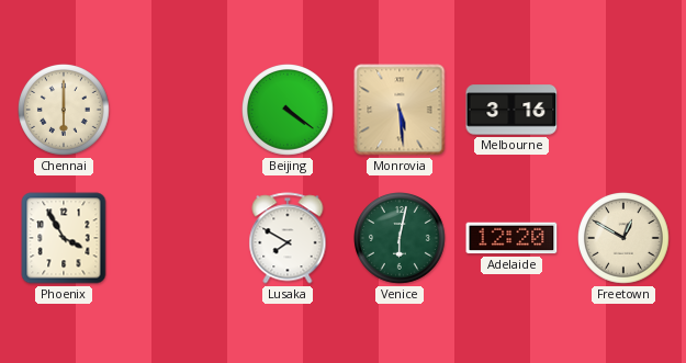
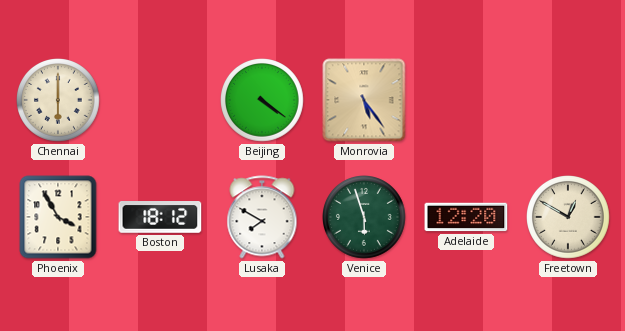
Monrovia: 5:29 -> 5:24 (364, 100)
Melbourne: 3:16 -> none (511, 110)
Boston: none -> 18:12 (160, 217)
Venice: 6:02 -> 5:57 (365, 218)
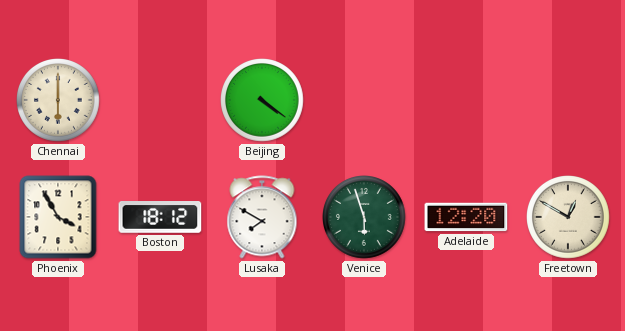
Monrovia: 5:24 -> none (364, 100)
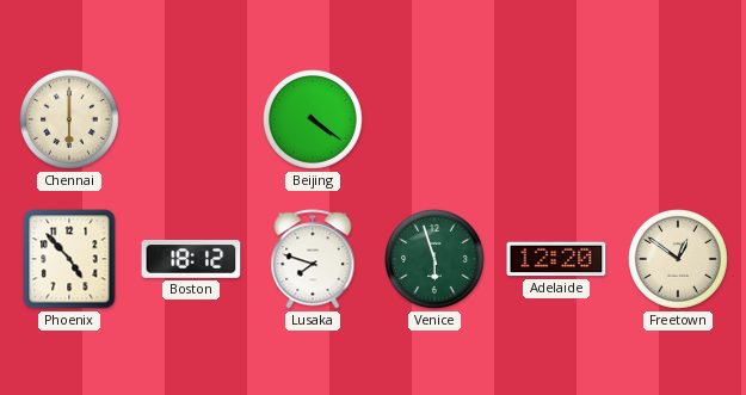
Phoenix: 3:55 -> 4:53 (69, 259)
Lusaka: 7:50 -> 7:48 (313, 259)
Freetown: 12:50 -> 12:51 (679, 260)
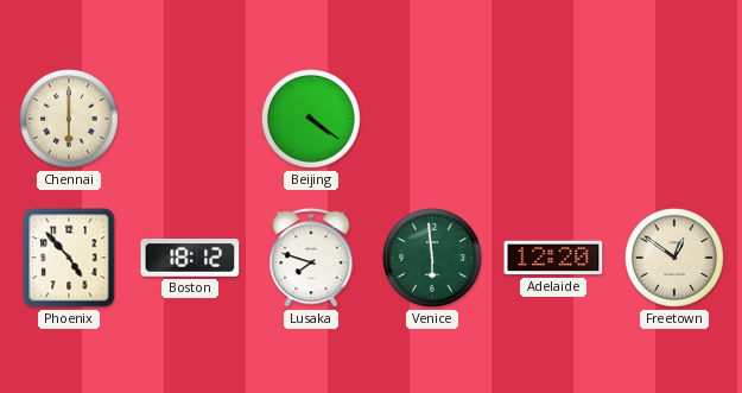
Venice: 5:57 -> 5:59 (433, 259)
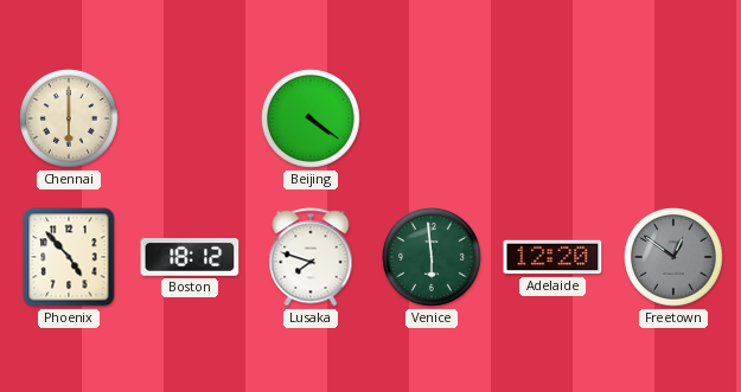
Freetown dial: cream -> grey (675, 258)
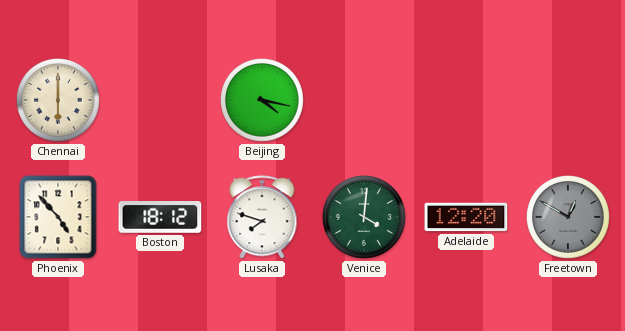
Beijing: 4:21 -> 4:17 (263, 101)
Venice: 5:59 -> 4:01 (365, 218)
Freetown: 12:51 -> 12:50 (569, 218)
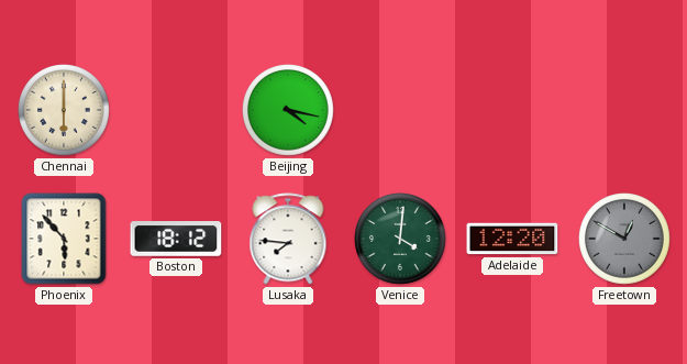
Phoenix: 4:53 -> 5:53 (64, 239)
Lusaka: 7:48 -> 7:46 (288, 239)
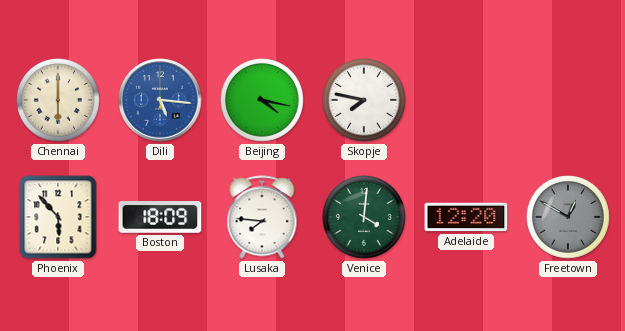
Dili: none -> 5:16 (160, 100)
Skopje: none -> 7:47 (365, 101)
Boston: 18:12 -> 18:09 (160, 217)
